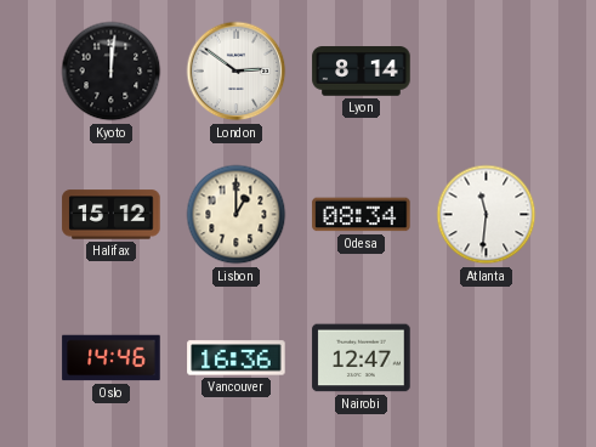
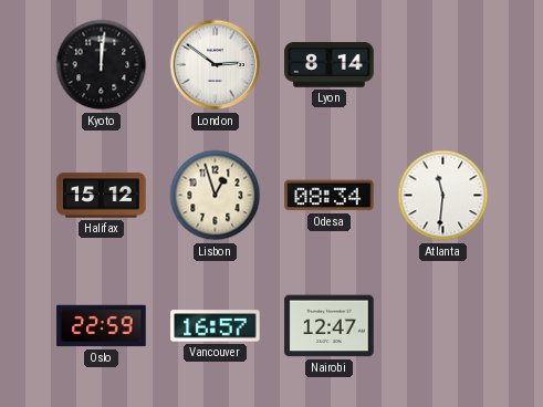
Lisbon: 1:00 -> 12:57 (216, 196)
Oslo: 14:46 -> 22:59 (102, 326)
Vancouver: 16:36 -> 16:57 (216, 326)
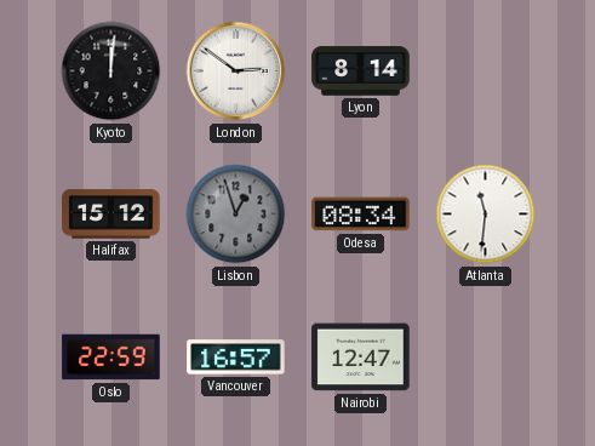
Lisbon dial: cream -> grey (236, 215)
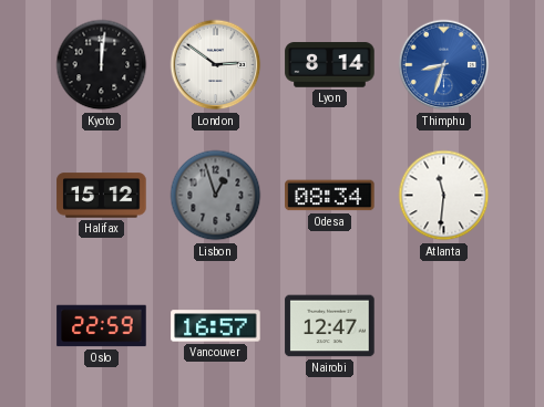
Thimphu: none -> 8:33 (444, 65)
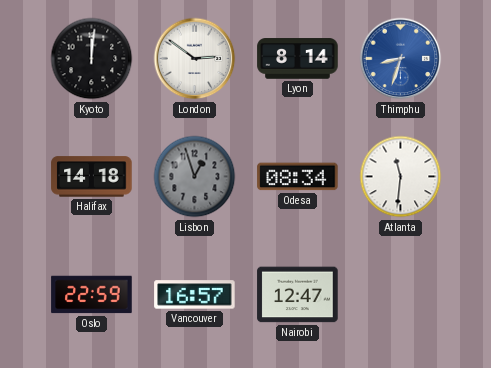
Halifax: 15:12 -> 14:18 (92, 177)
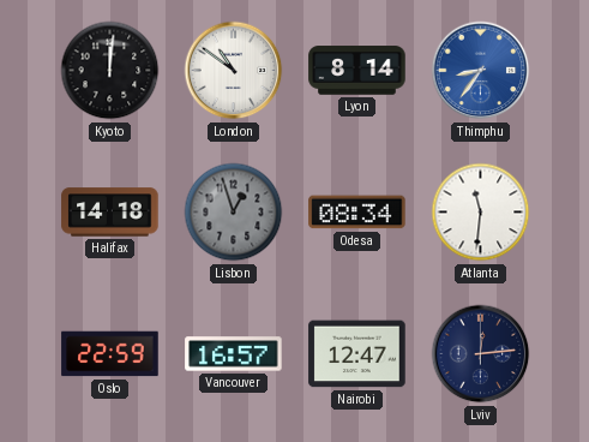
London: 2:51 -> 10:51 (234, 71)
Thimphu: 8:33 -> 8:36 (481, 71)
Lviv: none -> 12:14 (481, 354)
